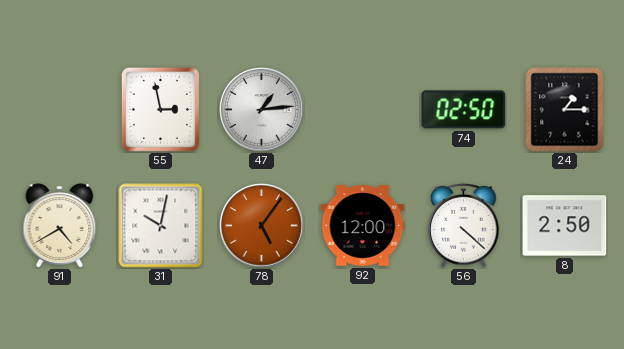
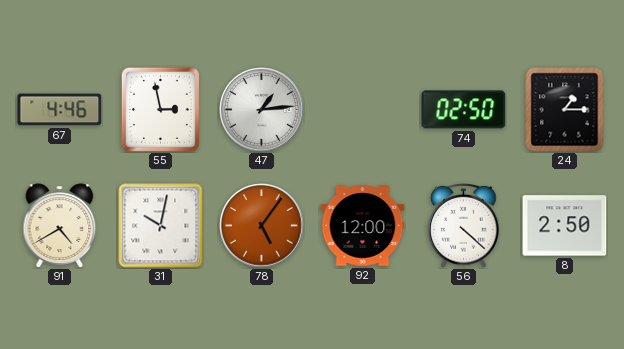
67: none -> 4:46 (60, 110)
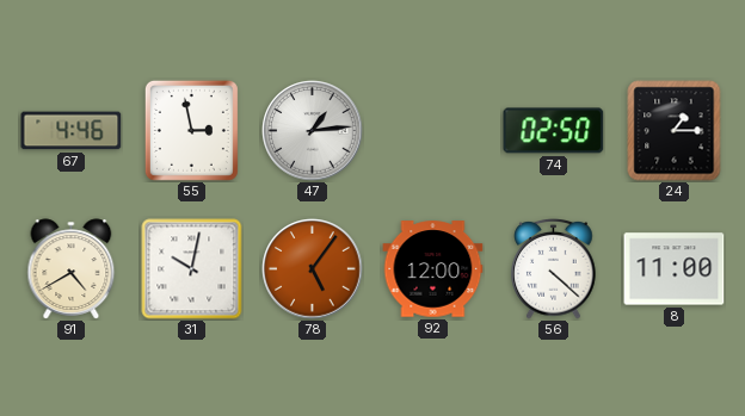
8: 2:50 -> 11:00 (675, 269)
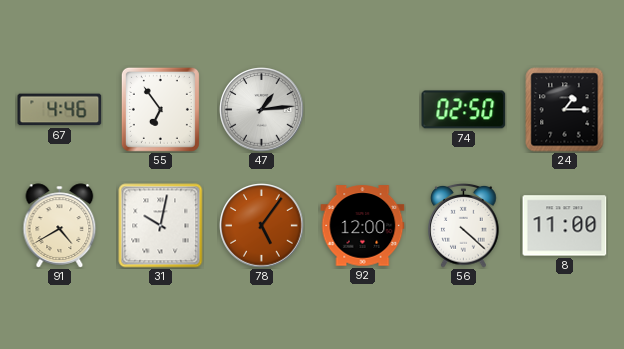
55: 2:58 -> 6:54 (160, 109)
